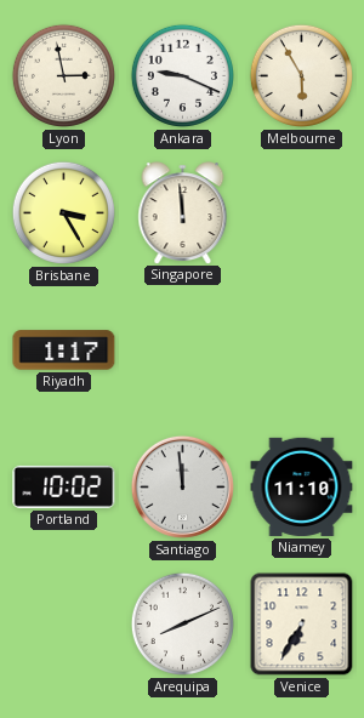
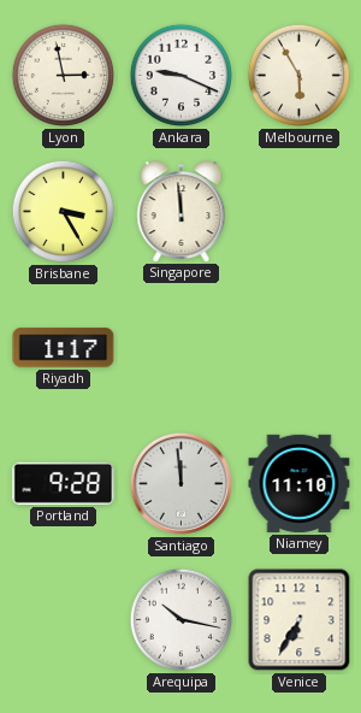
Portland: 10:02 -> 9:28 (64, 483)
Arequipa: 8:11 -> 10:17 (180, 619)
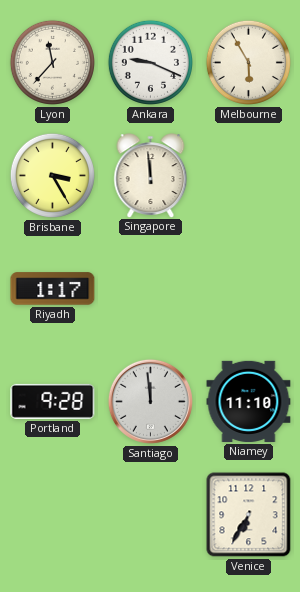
Lyon: 2:58 -> 11:37 (52, 62)
Arequipa: 10:17 -> none (180, 619)
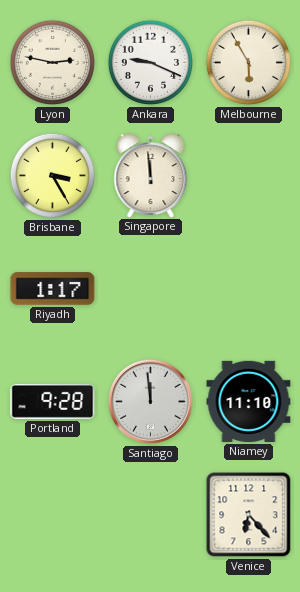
Lyon: 11:37 -> 2:47 (52, 62)
Venice: 6:35 -> 6:23 (249, 515)
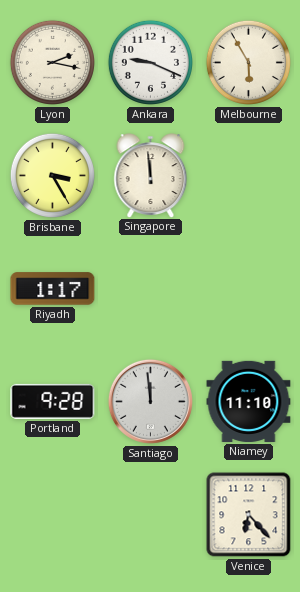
Lyon: 2:47 -> 2:17 (52, 62)
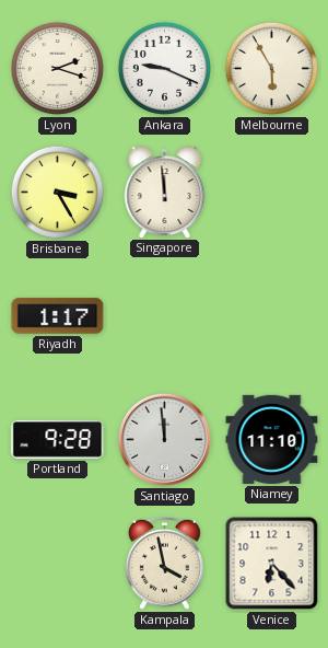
Lyon: 2:17 -> 2:18 (57, 68)
Kampala: none -> 3:58 (164, 563)
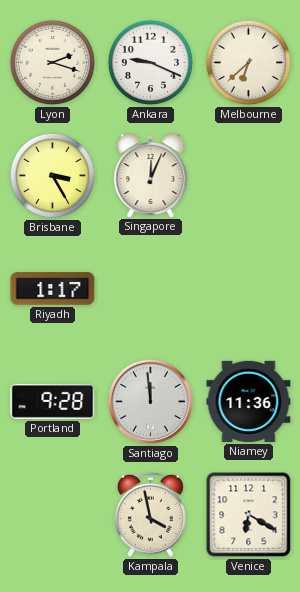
Melbourne: 5:55 -> 6:38 (248, 62)
Singapore: 11:59 -> 12:04 (151, 175)
Niamey: 11:10 -> 11:36 (249, 401)
Venice: 6:23 -> 6:20 (249, 515)
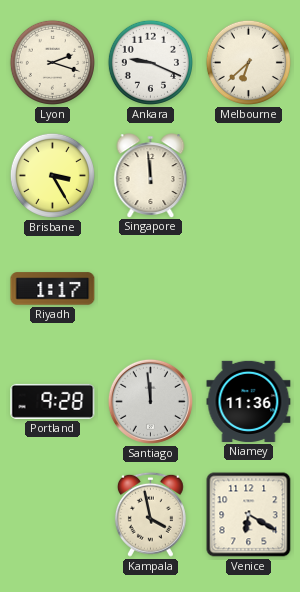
Singapore: 12:04 -> 11:59 (151, 175)
